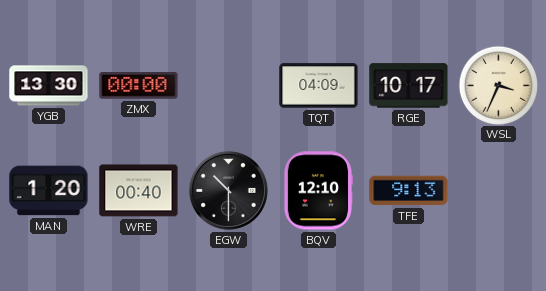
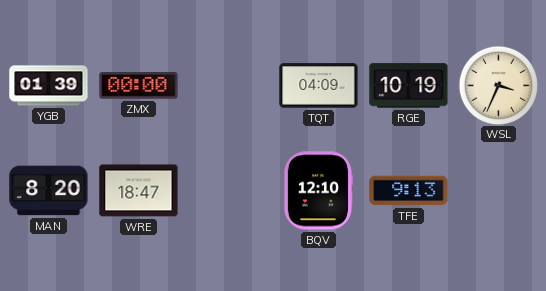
YGB: 13:30 -> 01:39 (49, 86)
RGE: 10:17 -> 10:19 (409, 86)
MAN: 1:20 -> 8:20 (49, 191)
WRE: 00:40 -> 18:47 (139, 191)
EGW: 10:30 -> none (228, 190)
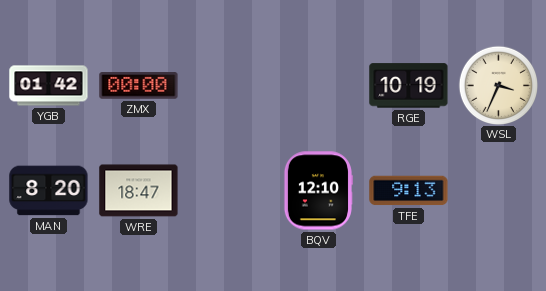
YGB: 01:39 -> 01:42 (49, 86)
TQT: 04:09 -> none (319, 86)
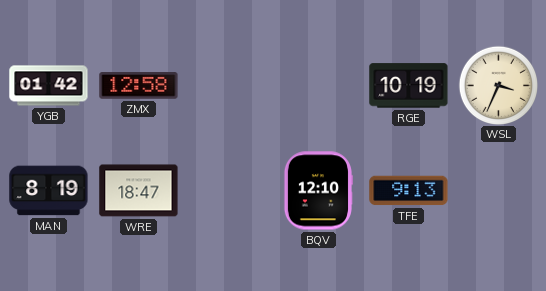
ZMX: 00:00 -> 12:58 (139, 86)
MAN: 8:20 -> 8:19 (49, 191)
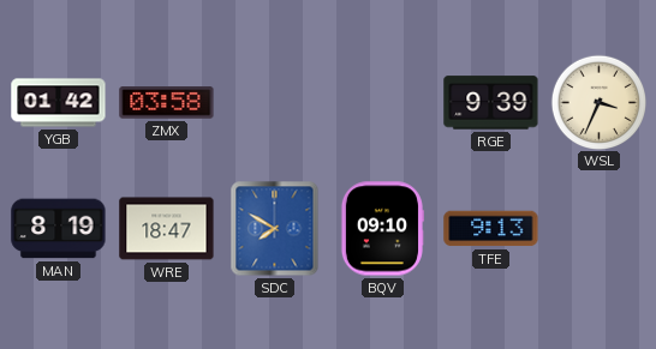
ZMX: 12:58 -> 03:58 (167, 103)
RGE: 10:19 -> 9:39 (491, 103)
SDC: none -> 7:50 (275, 229)
BQV: 12:10 -> 09:10 (382, 229)
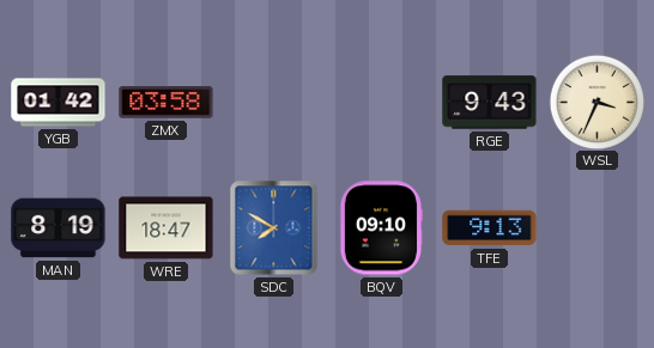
RGE: 9:39 -> 9:43 (490, 103)
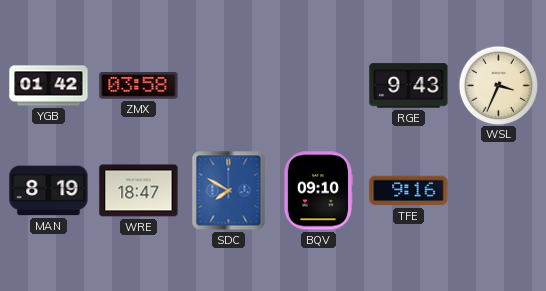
TFE: 9:13 -> 9:16 (409, 191)
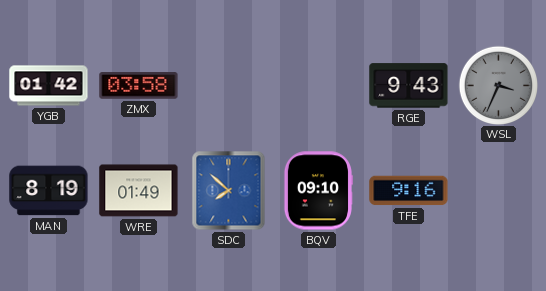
WSL dial: cream -> grey (498, 85)
WRE: 18:47 -> 01:49 (139, 191)
SDC: 7:50 -> 7:52 (229, 191)
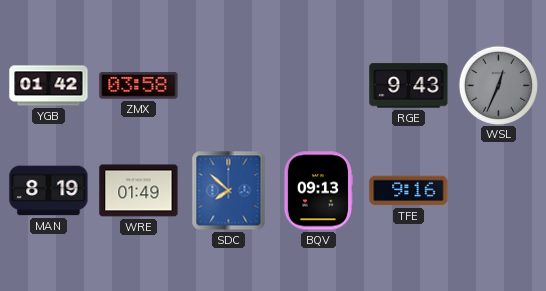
WSL: 3:34 -> 12:34 (498, 85)
BQV: 09:10 -> 09:13 (318, 191)
